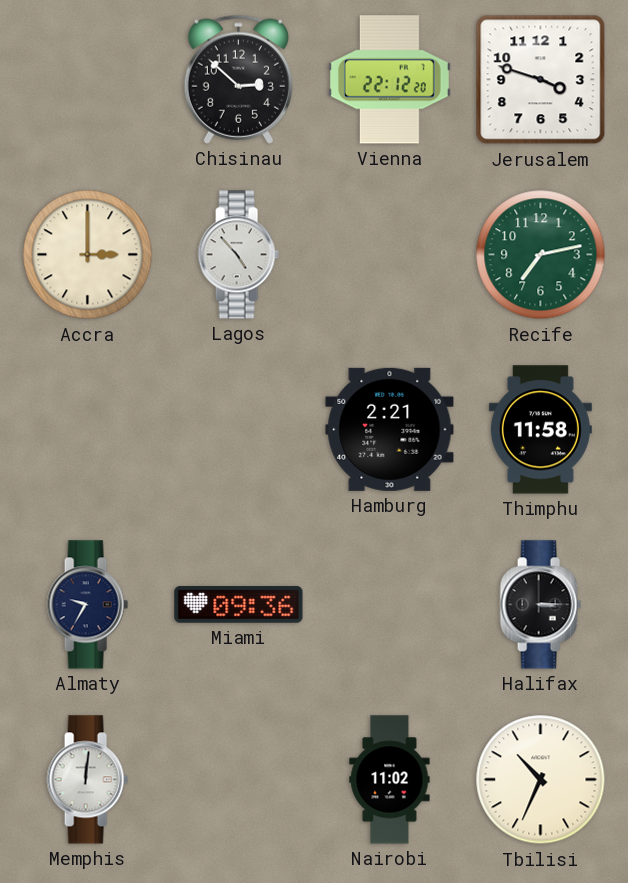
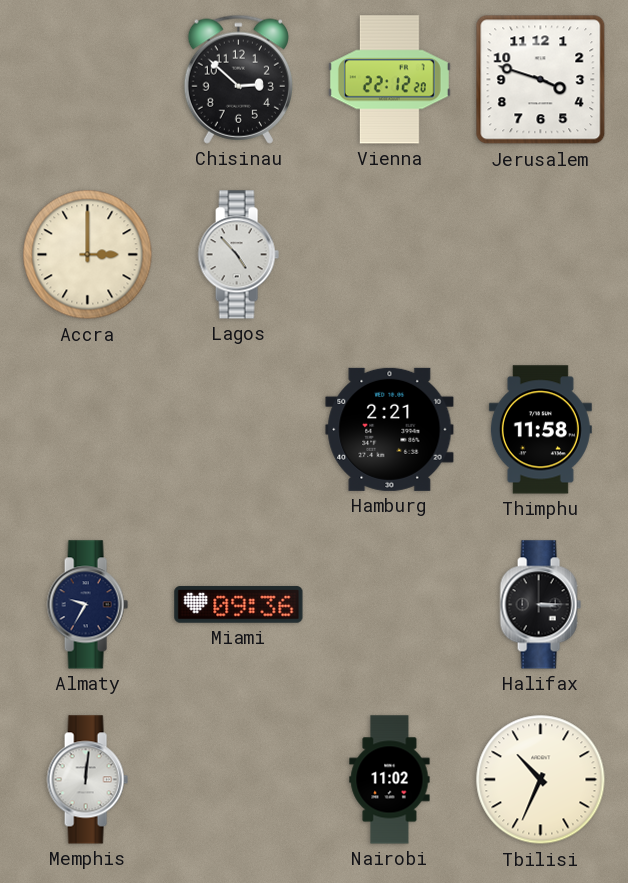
Recife: 7:13 -> none (541, 255)
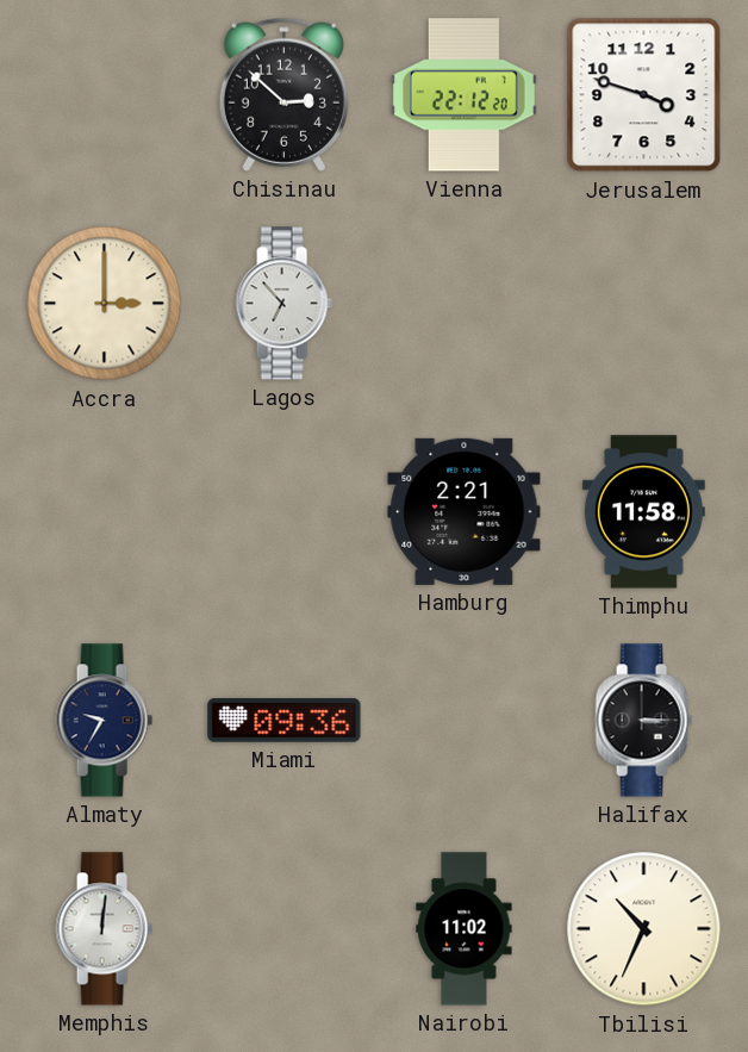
Lagos: 4:53 -> 6:53 (283, 304)
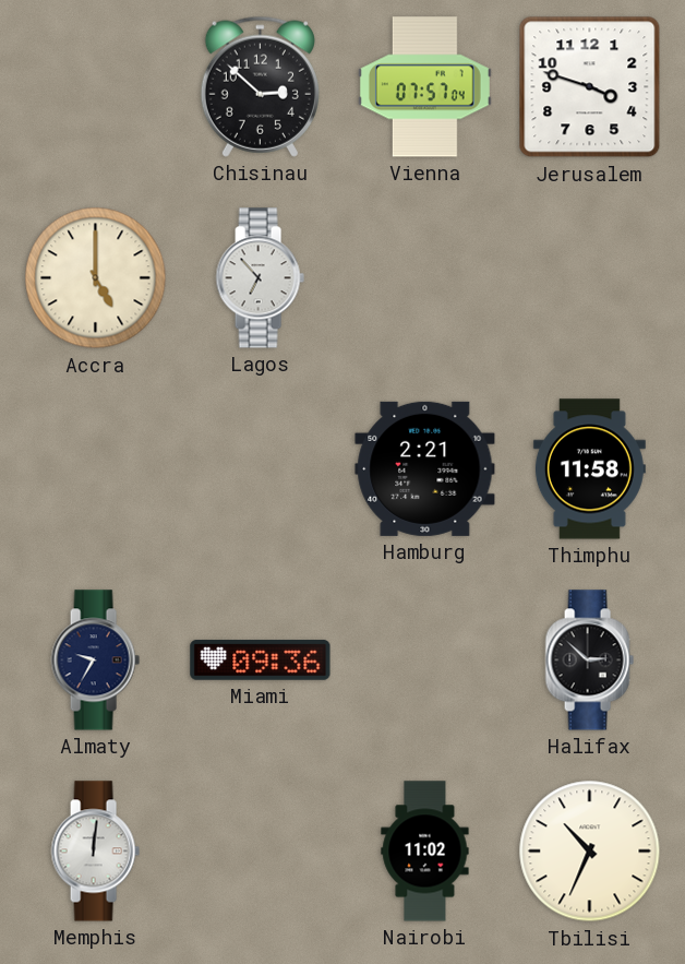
Vienna: 22:12 -> 07:57 (424, 87)
Accra: 3:00 -> 5:00 (96, 278)
Halifax: 3:15 -> 2:52 (589, 660)
